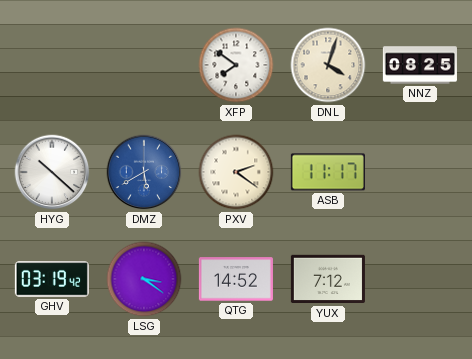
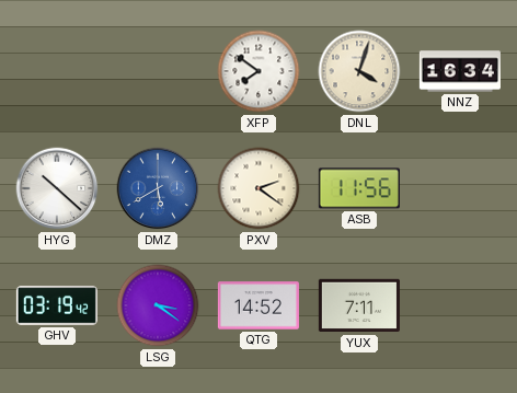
NNZ: 08:25 -> 16:34 (460, 71)
ASB: 11:17 -> 11:56 (359, 188)
YUX: 7:12 -> 7:11 (359, 305)
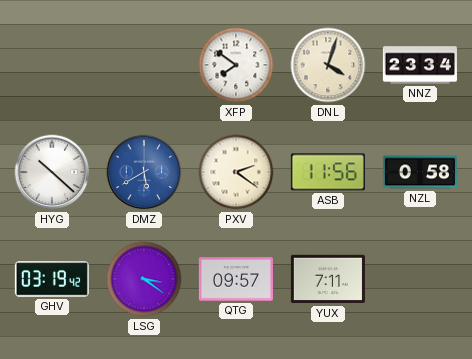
NNZ: 16:34 -> 23:34 (420, 65)
NZL: none -> 0:58 (420, 172)
QTG: 14:52 -> 09:57 (236, 279)
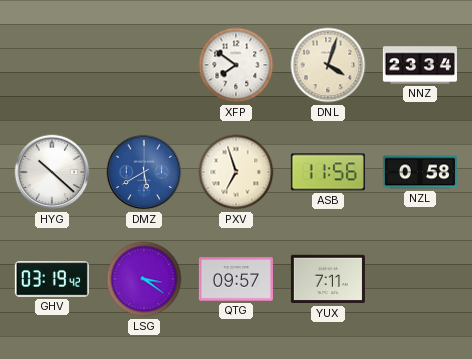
PXV: 2:21 -> 6:57 (236, 172)
